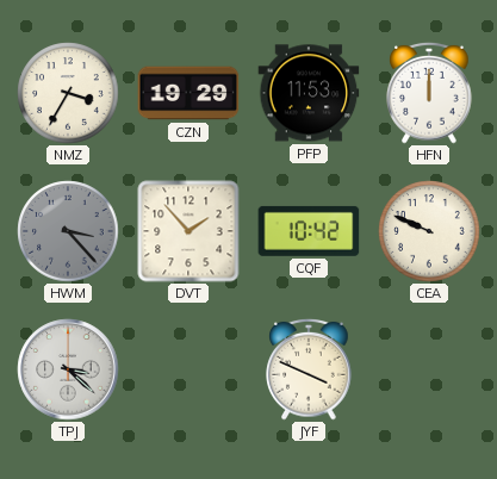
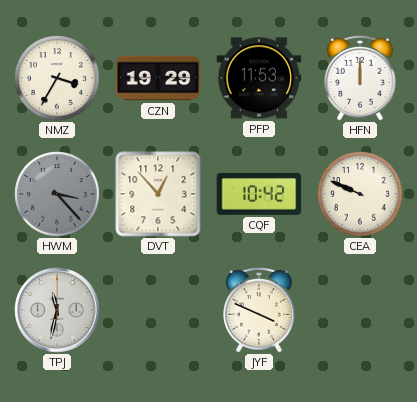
DVT: 1:53 -> 12:53 (158, 194)
TPJ: 3:22 -> 11:32 (57, 310)
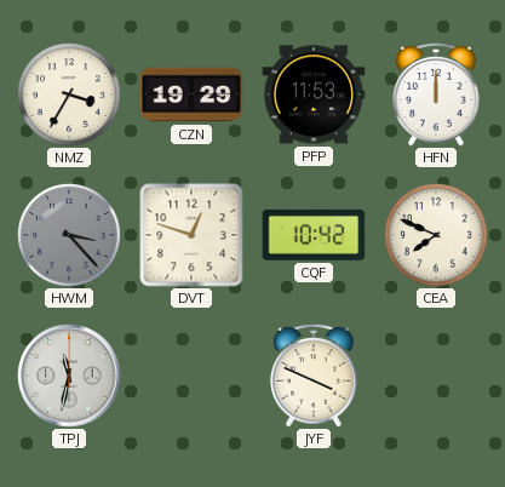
DVT: 12:53 -> 12:48 (191, 235)
CEA: 9:49 -> 7:49 (436, 235)
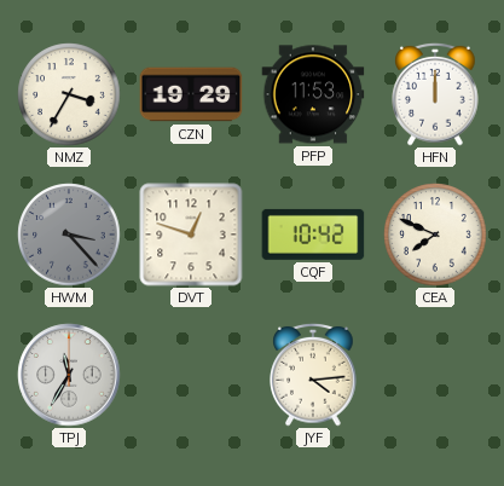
TPJ: 11:32 -> 11:35 (69, 375)
JYF: 3:49 -> 4:14 (313, 375)
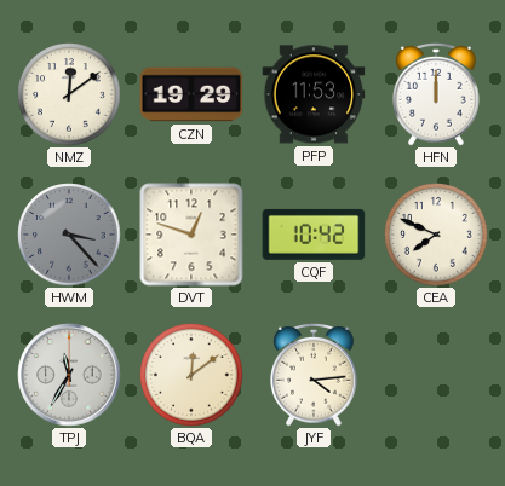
NMZ: 3:35 -> 12:09 (69, 94)
BQA: none -> 12:09 (191, 375)
